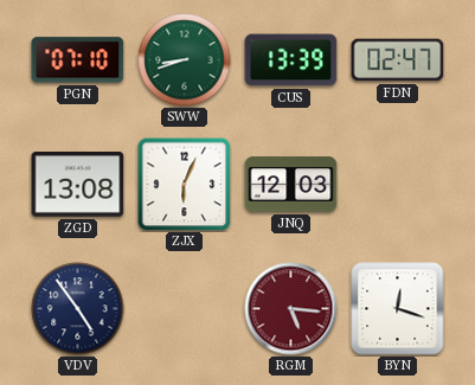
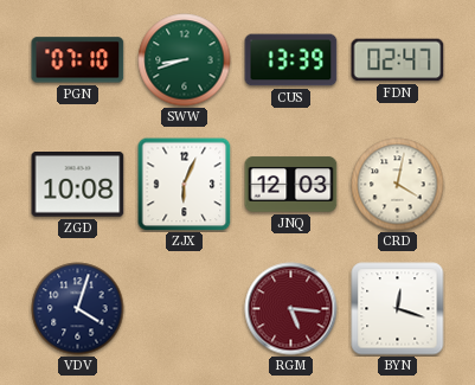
ZGD: 13:08 -> 10:08 (78, 185)
CRD: none -> 4:02 (398, 185)
VDV: 4:54 -> 4:03 (78, 309)
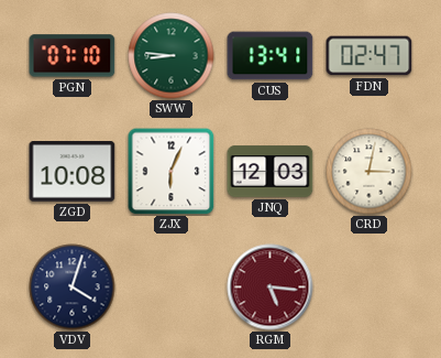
SWW: 8:42 -> 8:46 (172, 56)
CUS: 13:39 -> 13:41 (271, 56)
CRD: 4:02 -> 3:02 (370, 172)
BYN: 12:18 -> none (398, 309)
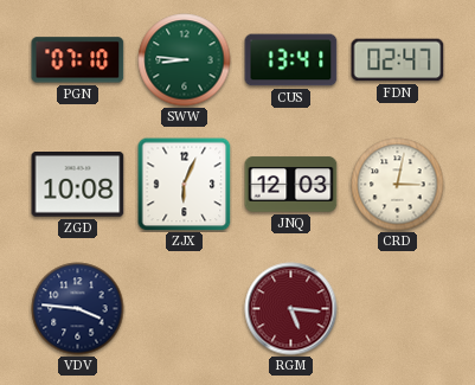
VDV: 4:03 -> 3:46 (78, 309)
